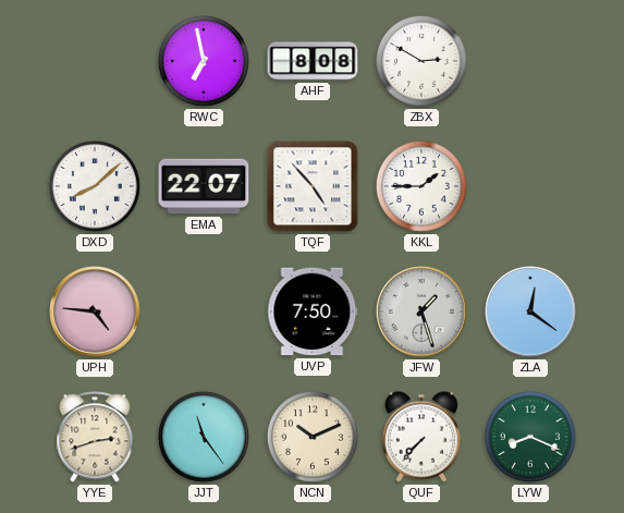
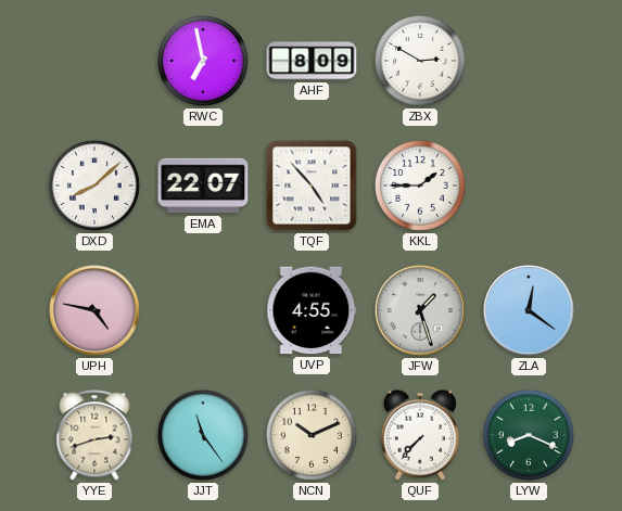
AHF: 8:08 -> 8:09 (312, 61)
UPH: 4:46 -> 4:47 (94, 310)
UVP: 7:50 -> 4:55 (312, 310)
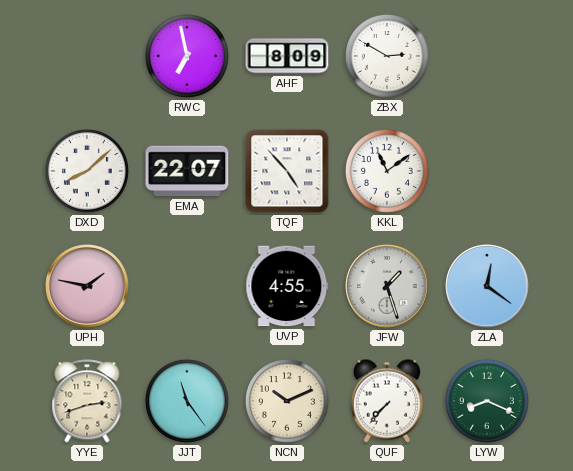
KKL: 1:45 -> 11:09 (387, 171)
UPH: 4:47 -> 1:47 (87, 286)
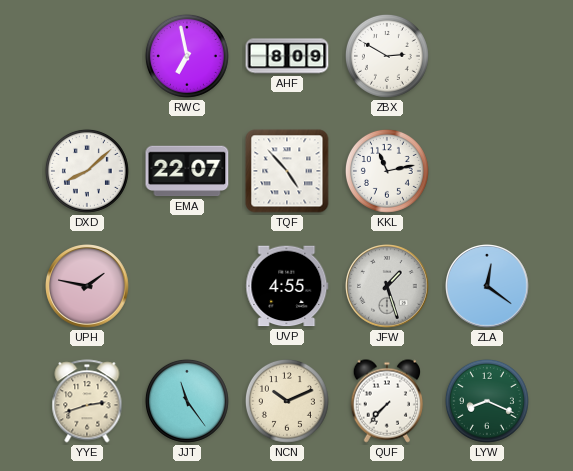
KKL: 11:09 -> 11:13 (387, 171)
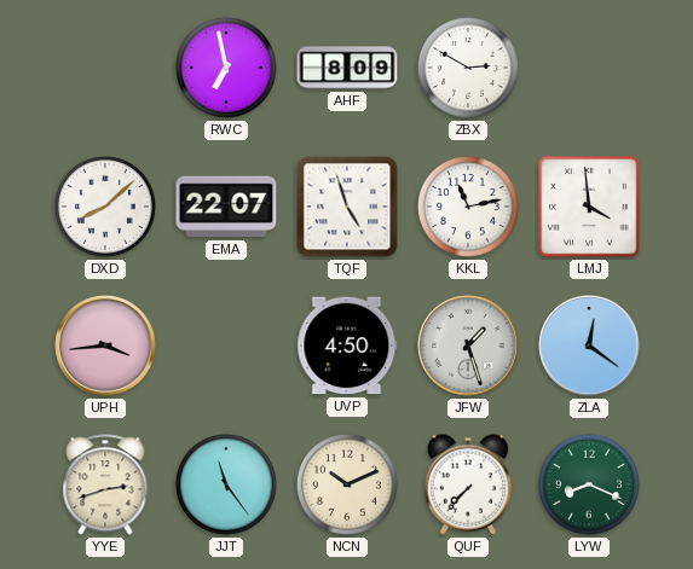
TQF: 4:53 -> 4:57 (347, 207)
LMJ: none -> 3:59 (589, 207)
UPH: 1:47 -> 3:44 (105, 346)
UVP: 4:55 -> 4:50 (347, 346)
